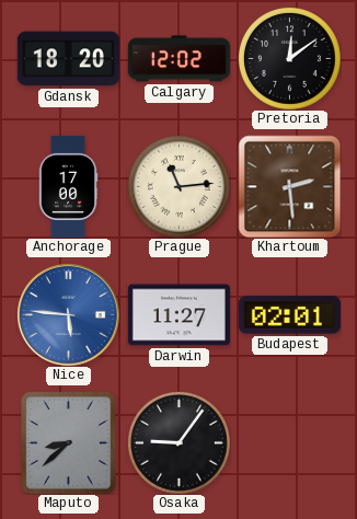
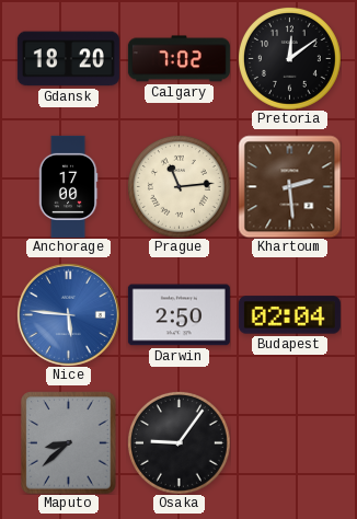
Calgary: 12:02 -> 7:02 (178, 59)
Darwin: 11:27 -> 2:50 (178, 315)
Budapest: 02:01 -> 02:04 (289, 315)
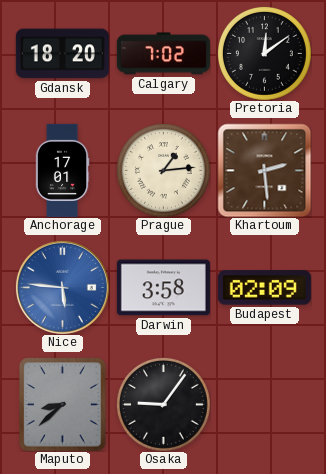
Anchorage: 17:00 -> 17:01 (62, 170)
Prague: 11:14 -> 1:14 (164, 171)
Darwin: 2:50 -> 3:58 (163, 288)
Budapest: 02:04 -> 02:09 (264, 288)
